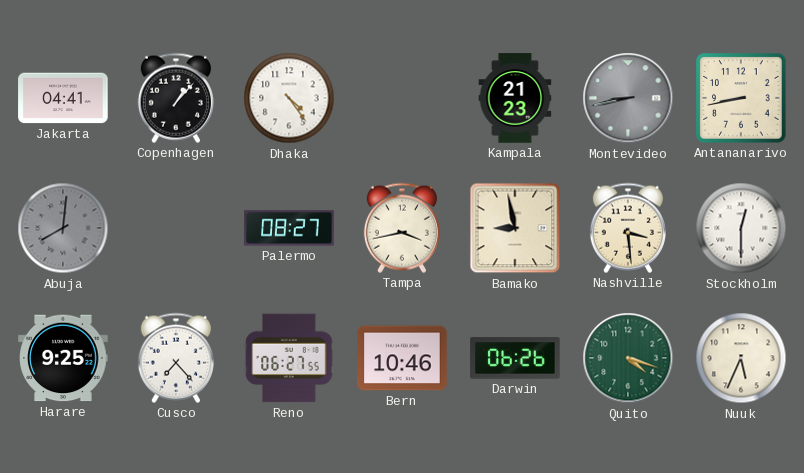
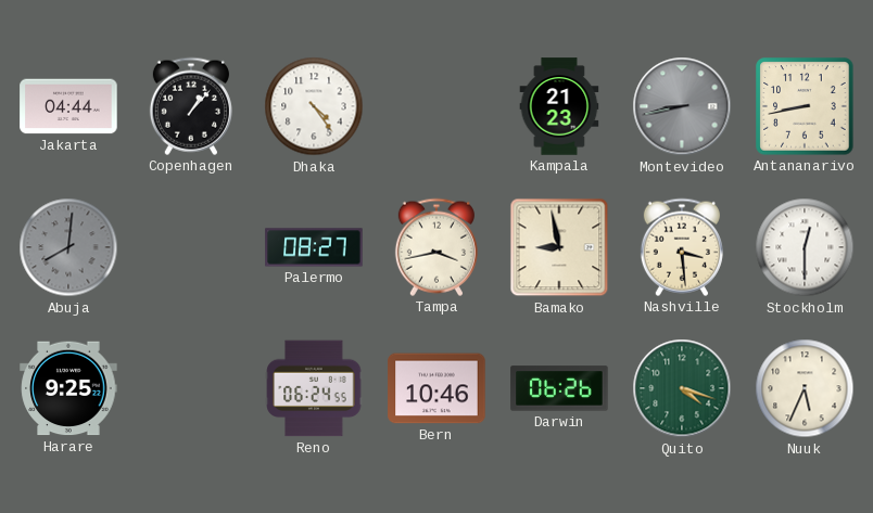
Jakarta: 04:41 -> 04:44 (68, 106)
Cusco: 7:23 -> none (176, 358)
Reno: 06:27 -> 06:24 (314, 388)
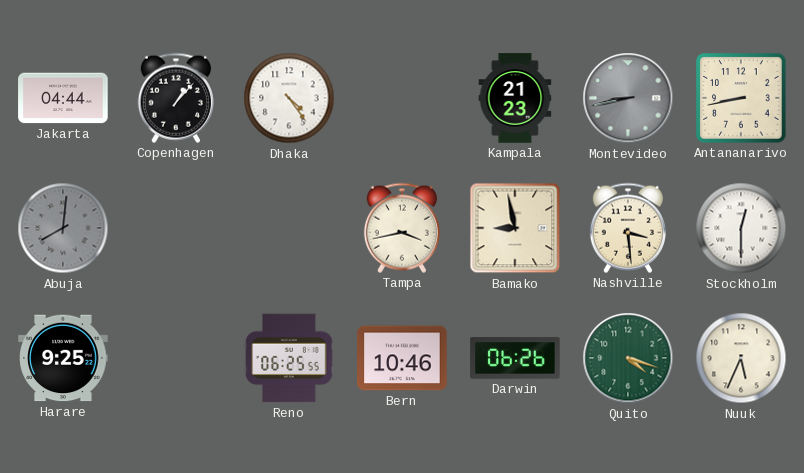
Palermo: 08:27 -> none (314, 247)
Reno: 06:24 -> 06:25 (289, 358)
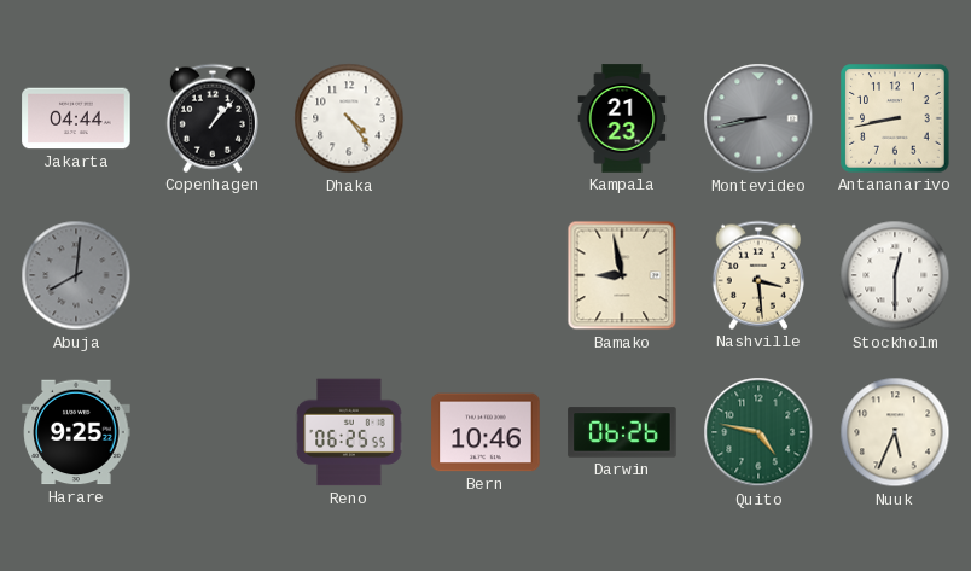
Tampa: 3:43 -> none (402, 228)
Quito: 4:18 -> 4:47 (758, 432)
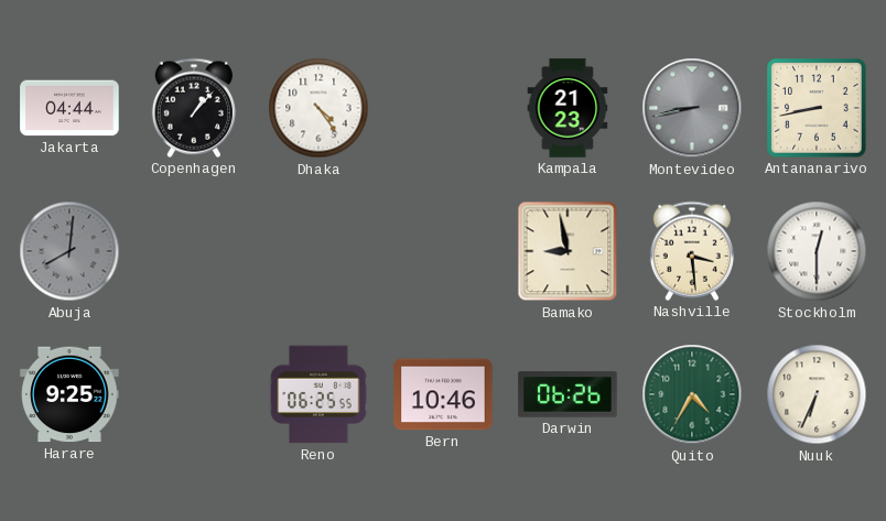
Quito: 4:47 -> 4:35 (692, 394)
Nuuk: 5:34 -> 6:34 (817, 394)
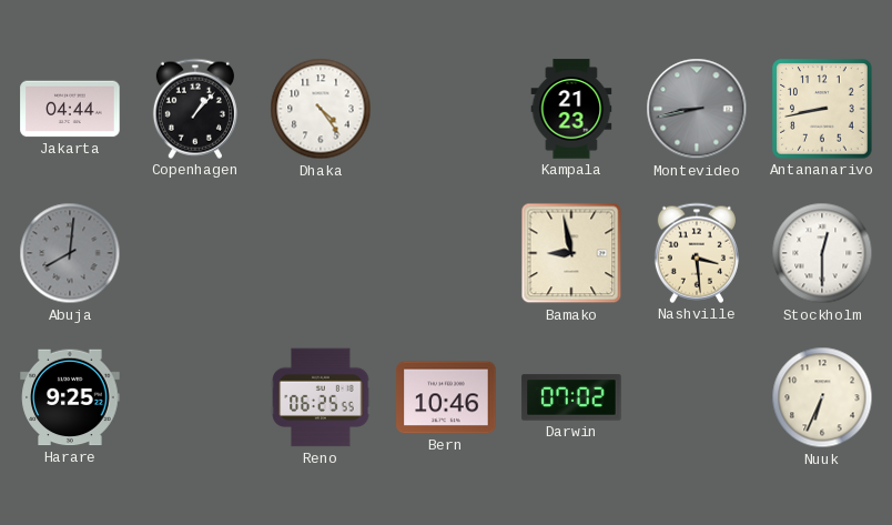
Darwin: 06:26 -> 07:02 (571, 397)
Quito: 4:35 -> none (692, 394)
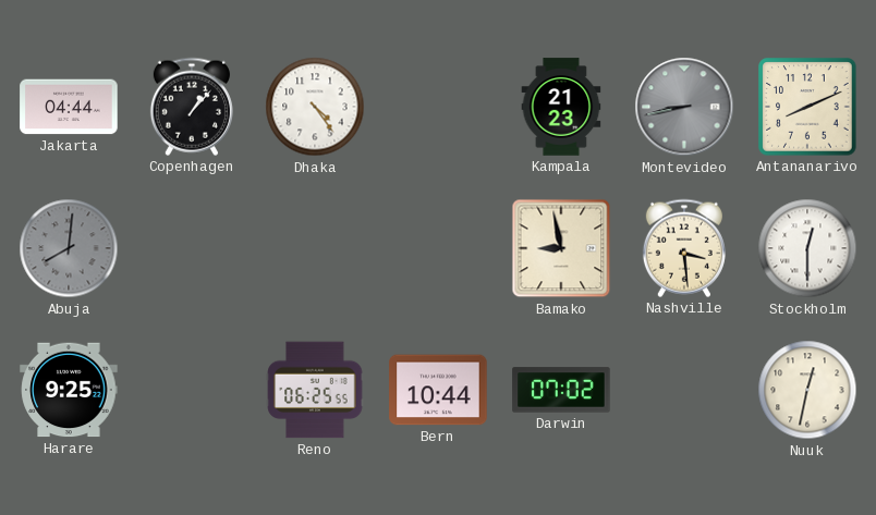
Antananarivo: 8:43 -> 8:11 (807, 107)
Bern: 10:46 -> 10:44 (438, 390)
Nuuk: 6:34 -> 12:32 (807, 390)
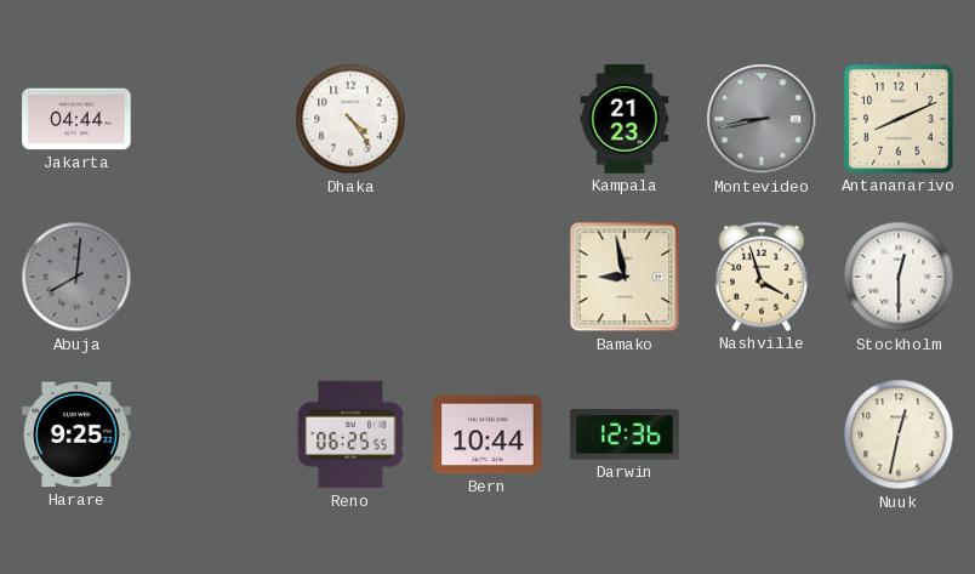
Copenhagen: 1:07 -> none (192, 107)
Nashville: 3:29 -> 3:57 (762, 277)
Darwin: 07:02 -> 12:36 (625, 434)
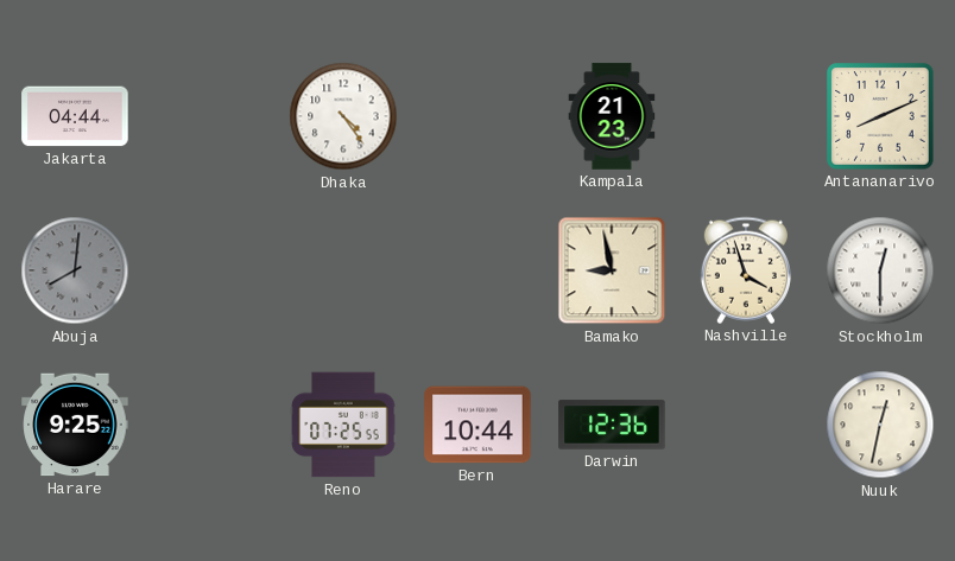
Montevideo: 8:43 -> none (762, 119)
Reno: 06:25 -> 07:25 (343, 425)
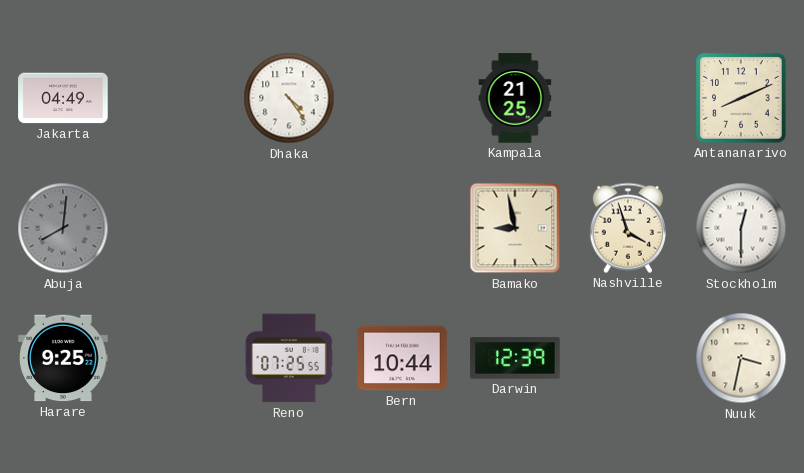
Jakarta: 04:44 -> 04:49 (63, 98)
Kampala: 21:23 -> 21:25 (515, 98)
Darwin: 12:36 -> 12:39 (515, 358)
Nuuk: 12:32 -> 3:32 (741, 358)
